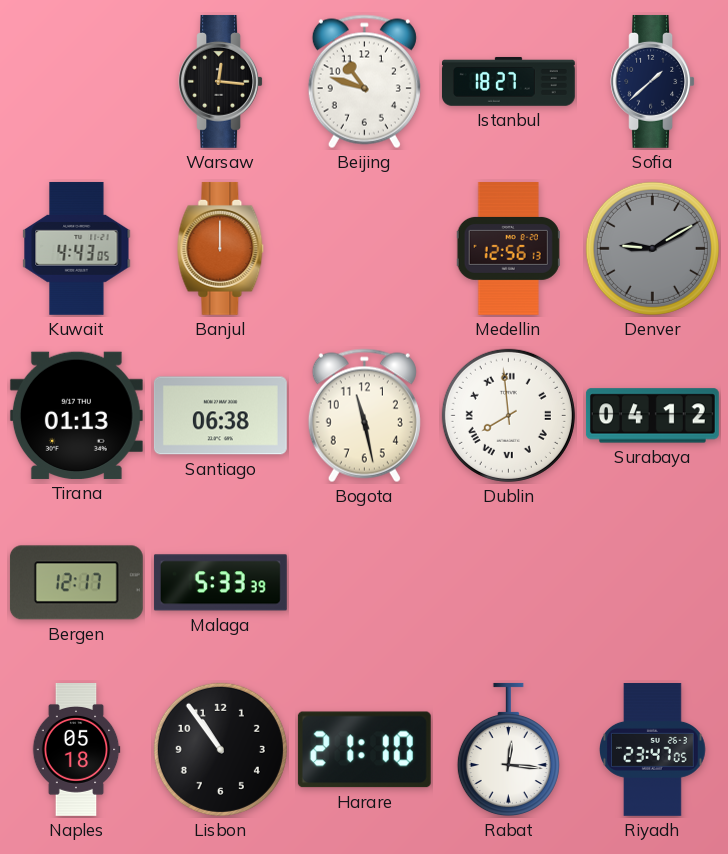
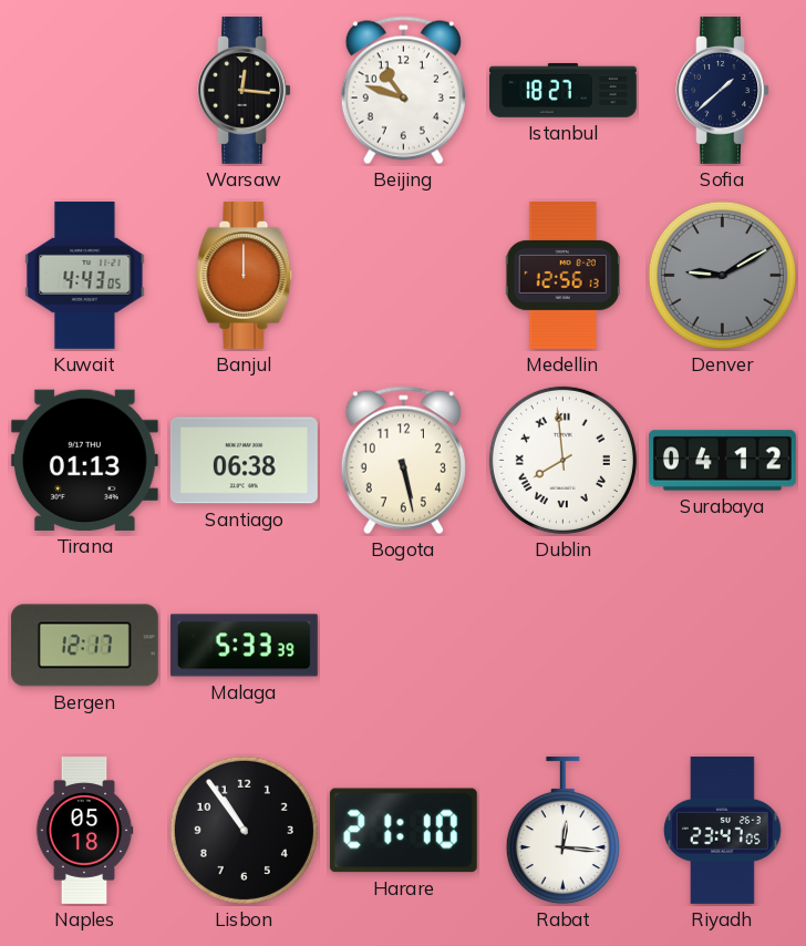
Bogota: 11:28 -> 5:28 (403, 461)
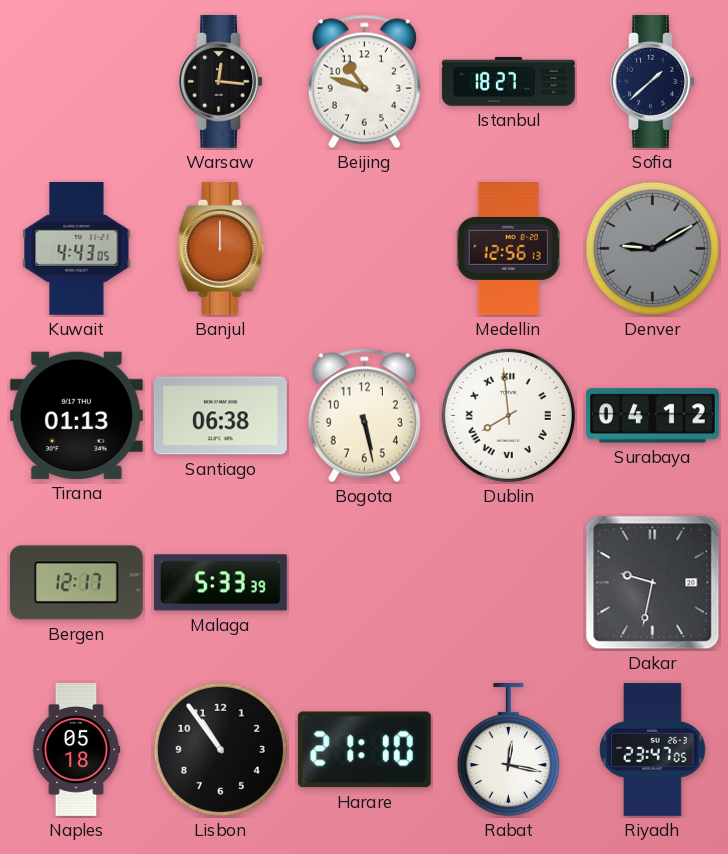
Dakar: none -> 9:32 (653, 583)
Rabat: 12:16 -> 12:17 (508, 750)
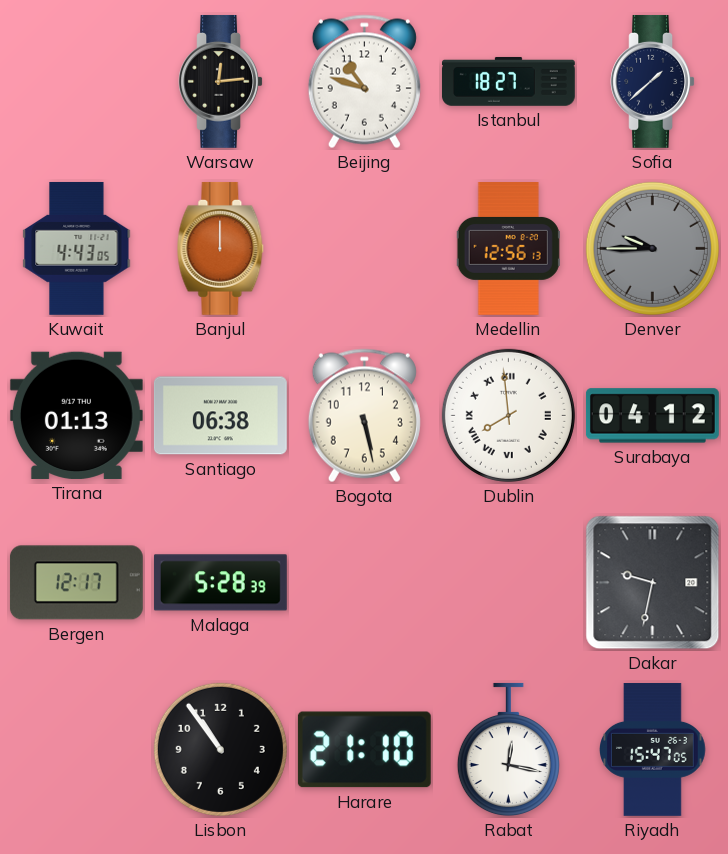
Warsaw: 12:16 -> 12:14 (220, 81)
Denver: 9:10 -> 9:45 (652, 248)
Malaga: 5:33 -> 5:28 (220, 583)
Naples: 05:18 -> none (76, 750)
Riyadh: 23:47 -> 15:47 (653, 750)
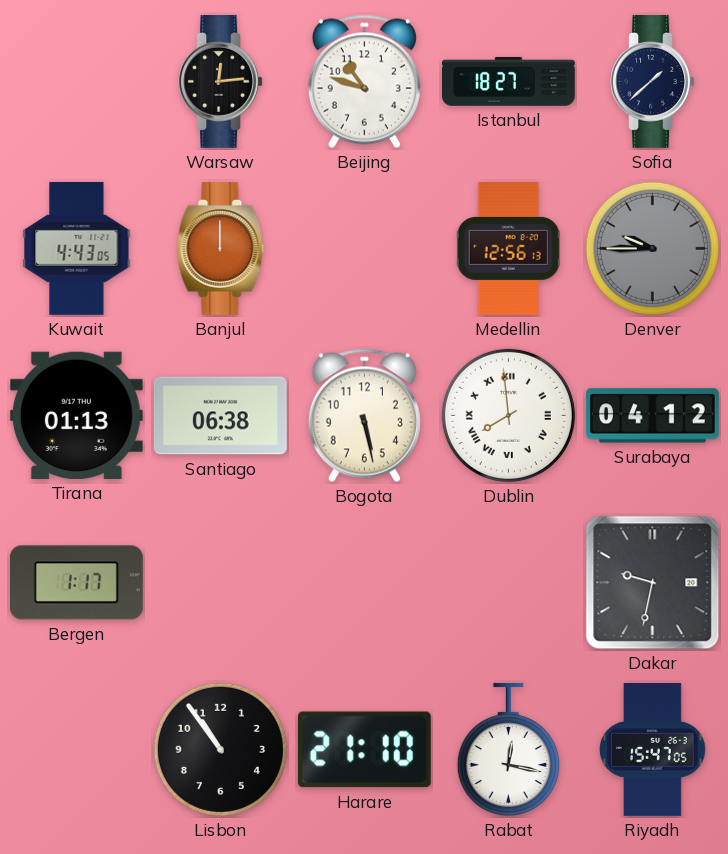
Bergen: 12:17 -> 1:17 (76, 583)
Malaga: 5:28 -> none (220, 583)
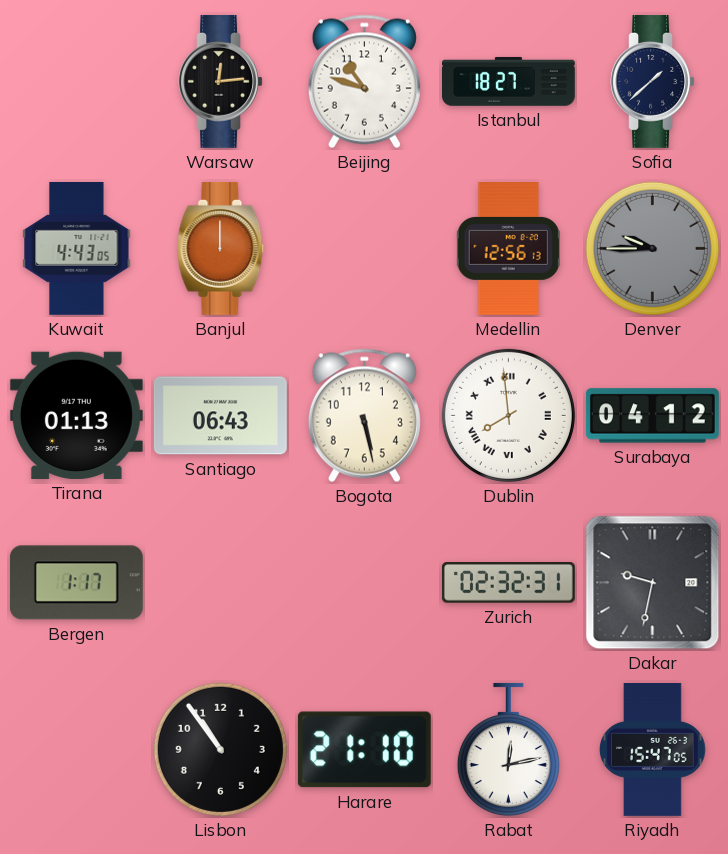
Santiago: 06:38 -> 06:43 (220, 416)
Zurich: none -> 02:32 (508, 583)
Rabat: 12:17 -> 12:13 (508, 750)
